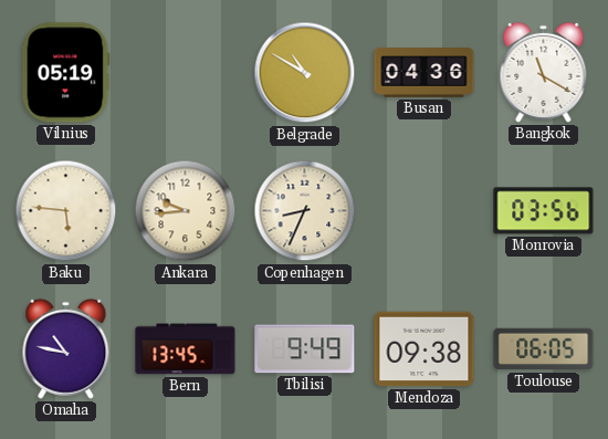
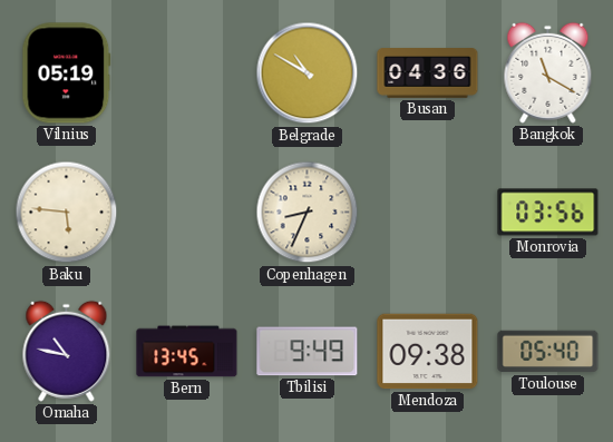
Ankara: 9:44 -> none (186, 211)
Toulouse: 06:05 -> 05:40 (548, 352)
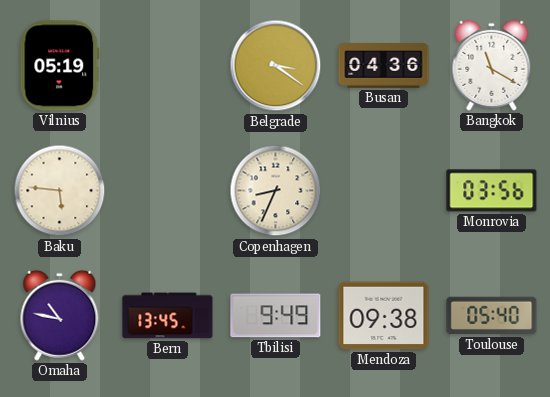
Belgrade: 10:50 -> 3:21 (276, 66)
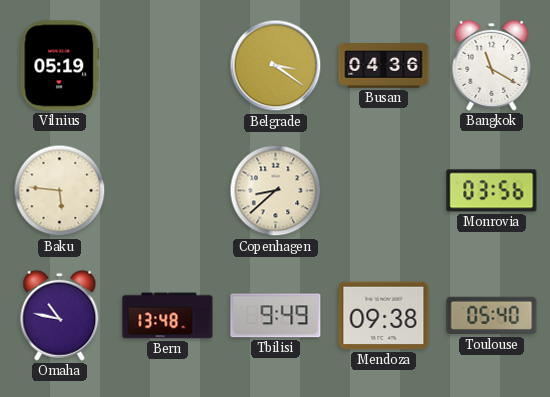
Copenhagen: 8:34 -> 8:38 (276, 191)
Bern: 13:45 -> 13:48 (168, 316)
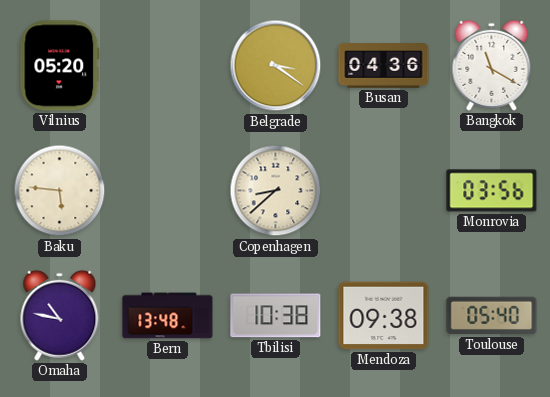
Vilnius: 05:19 -> 05:20 (60, 66)
Tbilisi: 9:49 -> 10:38 (276, 316)
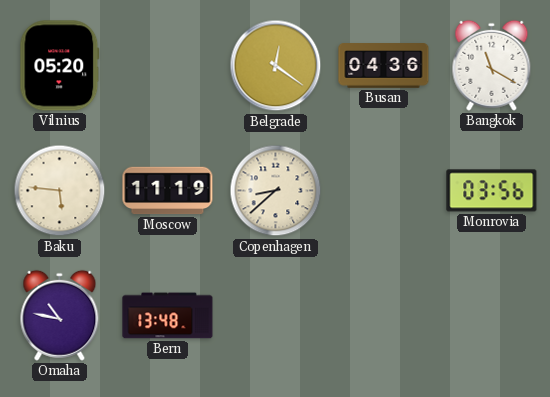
Belgrade: 3:21 -> 12:21 (276, 66)
Moscow: none -> 11:19 (168, 191)
Tbilisi: 10:38 -> none (276, 316)
Mendoza: 09:38 -> none (384, 316)
Toulouse: 05:40 -> none (492, 316)
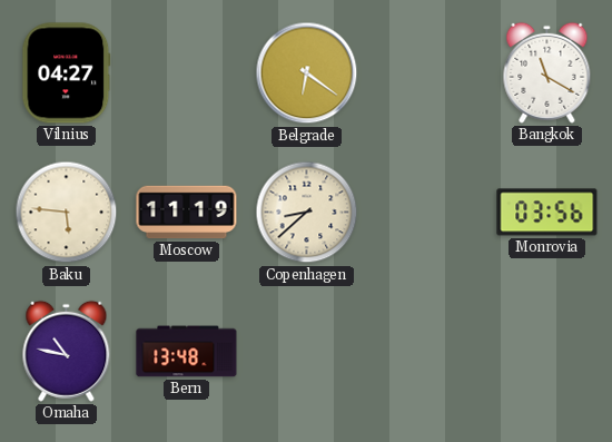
Vilnius: 05:20 -> 04:27 (67, 73)
Belgrade: 12:21 -> 6:21 (307, 73)
Busan: 04:36 -> none (384, 66)
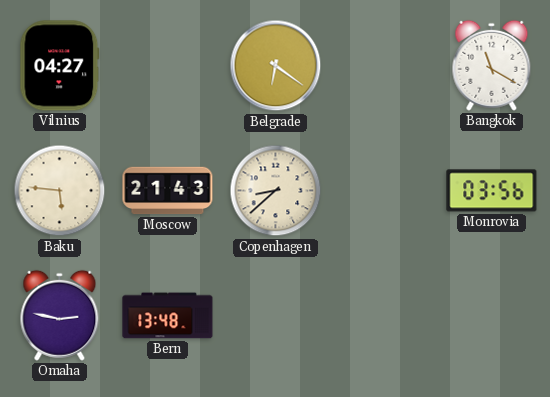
Moscow: 11:19 -> 21:43 (168, 191)
Omaha: 10:47 -> 2:47 (60, 315)
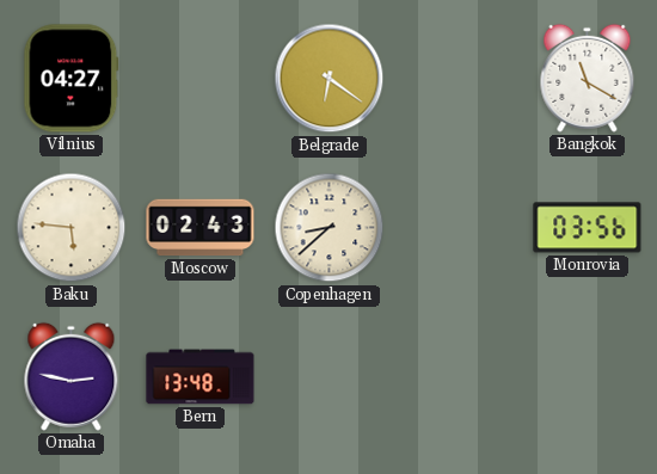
Moscow: 21:43 -> 02:43 (201, 228)
